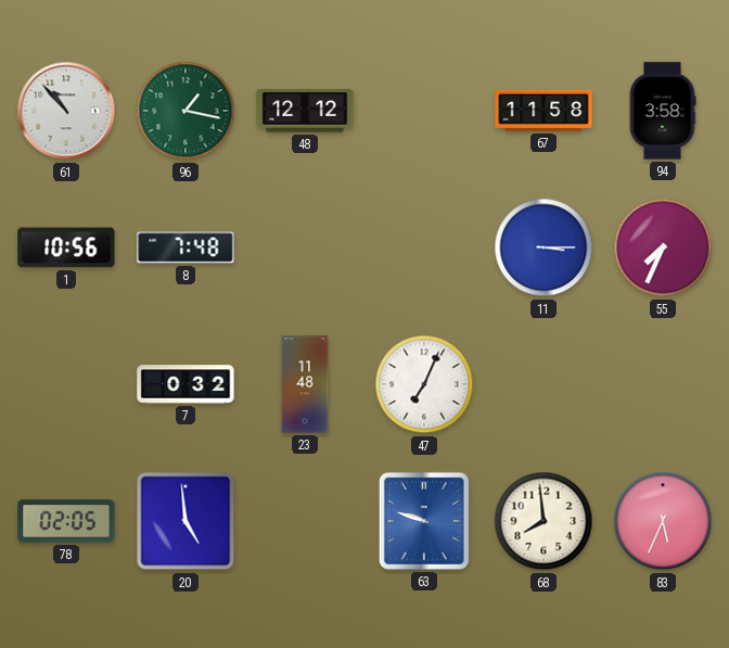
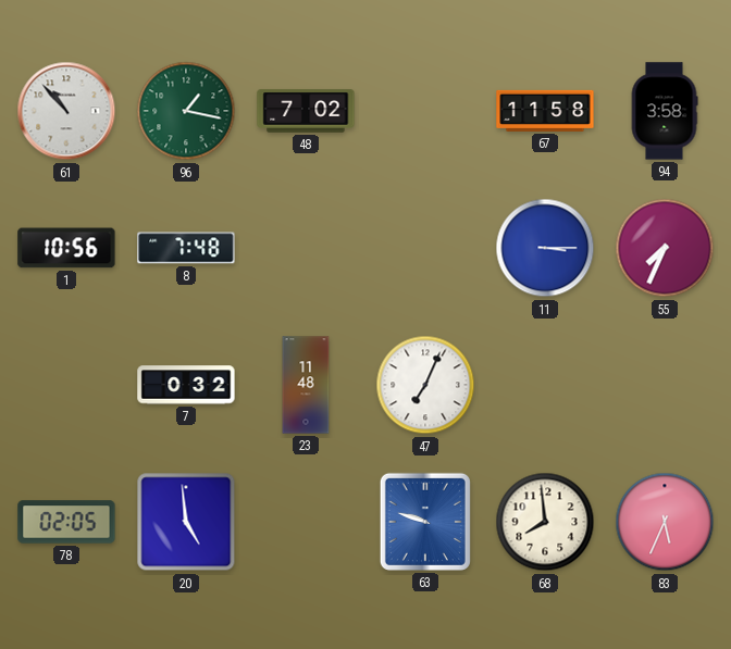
48: 12:12 -> 7:02 (306, 111)
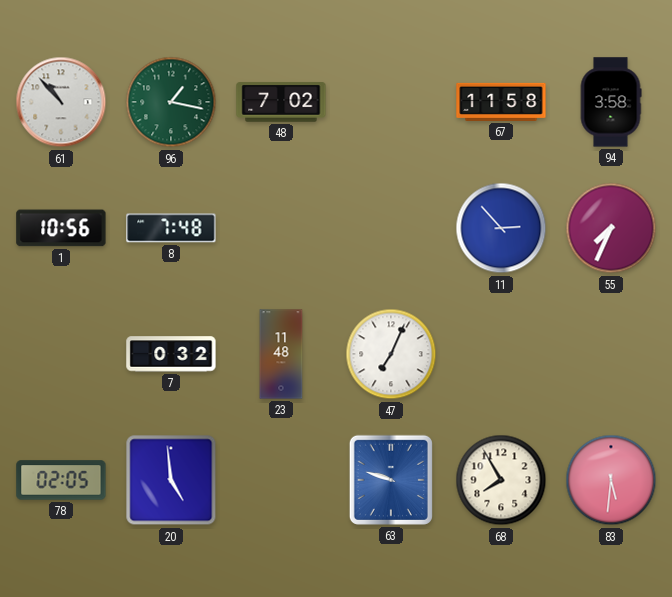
11: 3:15 -> 2:53 (501, 228)
68: 7:59 -> 7:55 (501, 480)
83: 5:34 -> 5:31 (611, 480)
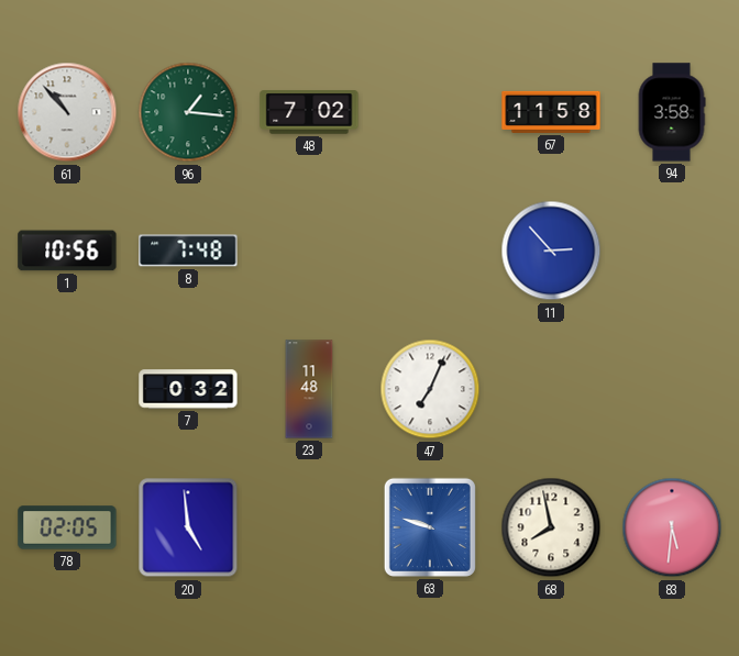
96: 1:17 -> 1:16 (188, 112)
55: 7:34 -> none (611, 228)
68: 7:55 -> 7:58 (551, 527)
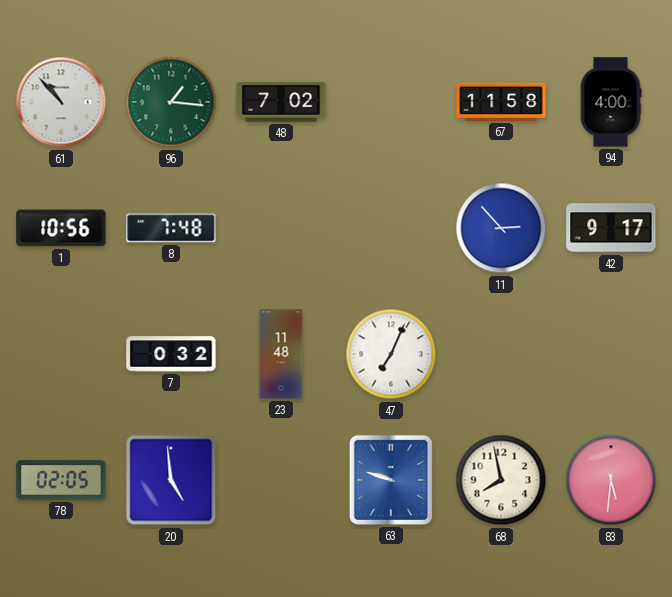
94: 3:58 -> 4:00 (611, 102)
42: none -> 9:17 (611, 228)
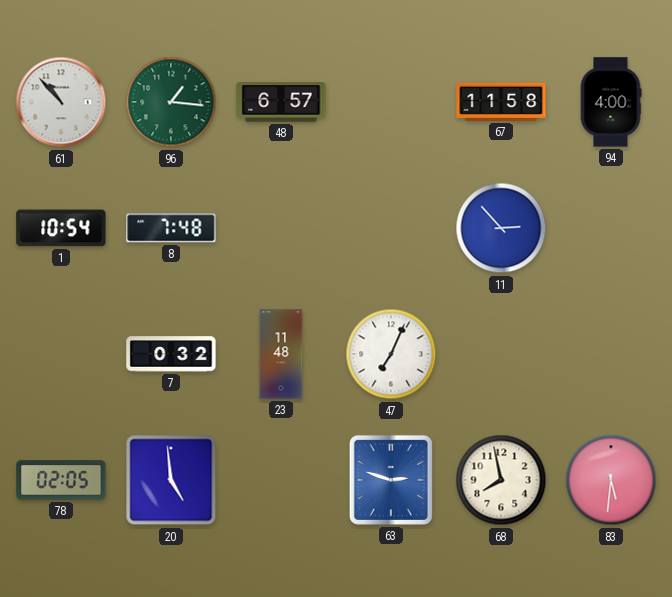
48: 7:02 -> 6:57 (281, 102)
1: 10:56 -> 10:54 (61, 228)
42: 9:17 -> none (611, 228)
63: 9:48 -> 2:48 (391, 480)
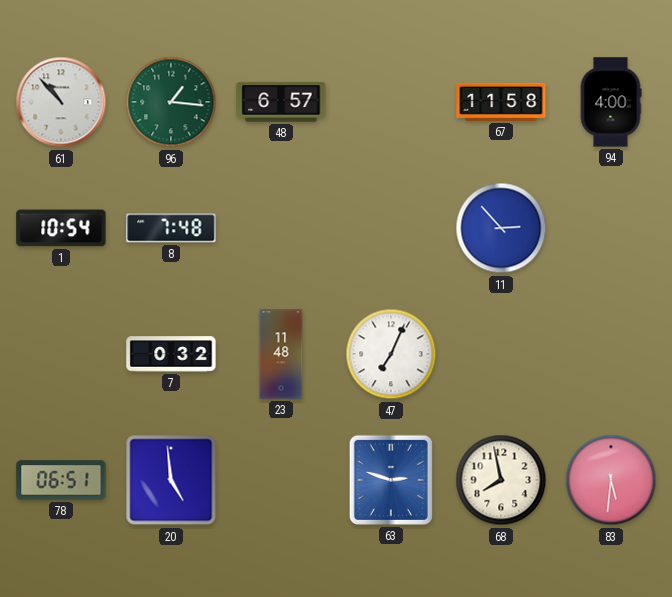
78: 02:05 -> 06:51 (61, 480)
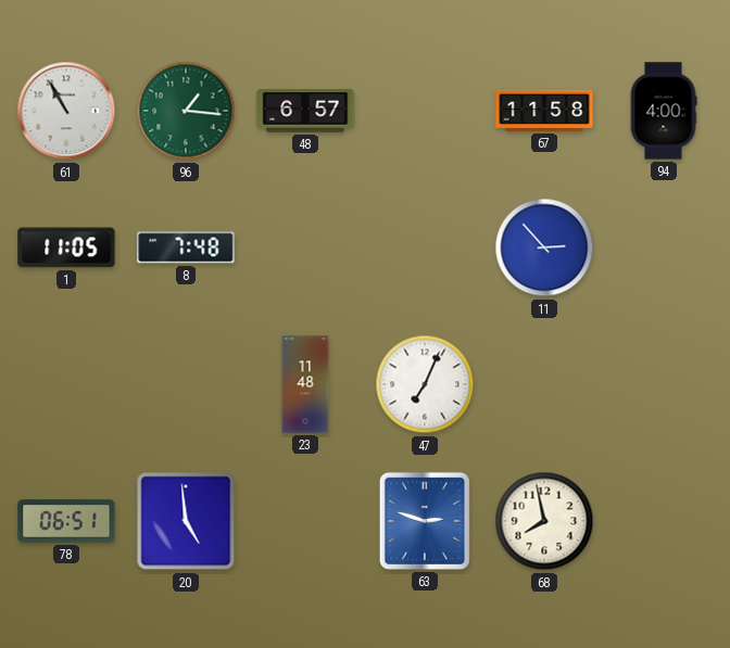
61: 10:53 -> 10:55 (66, 111)
1: 10:54 -> 11:05 (66, 247)
7: 0:32 -> none (171, 354)
83: 5:31 -> none (611, 480)
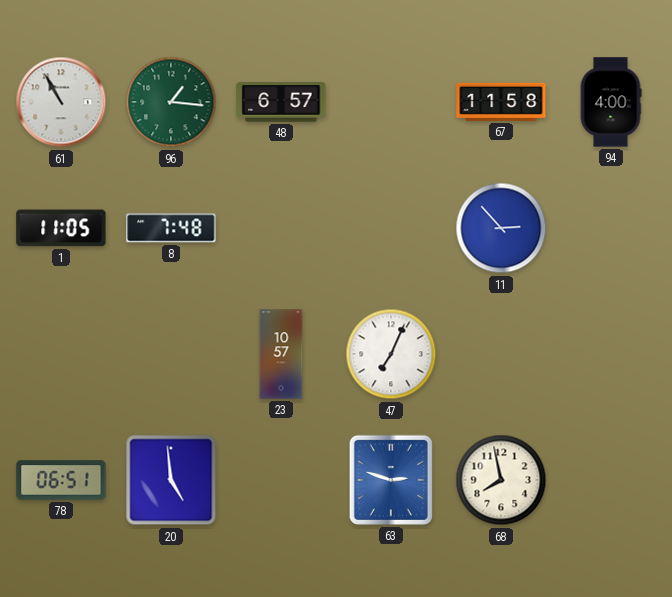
23: 11:48 -> 10:57 (281, 354)
